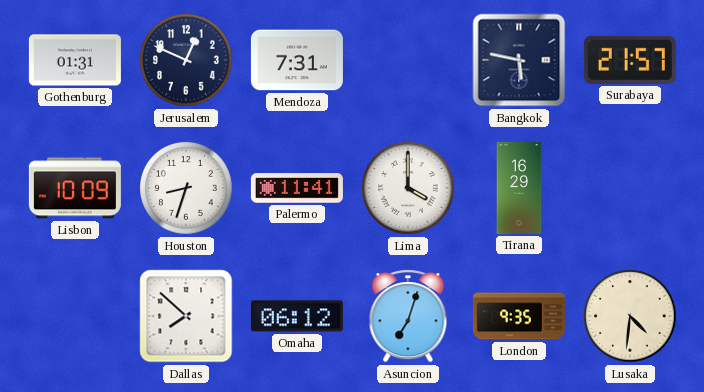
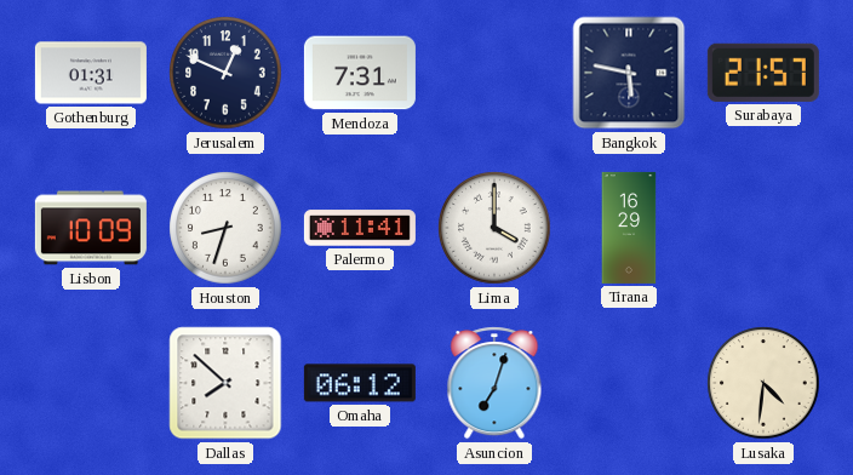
London: 9:35 -> none (519, 316)
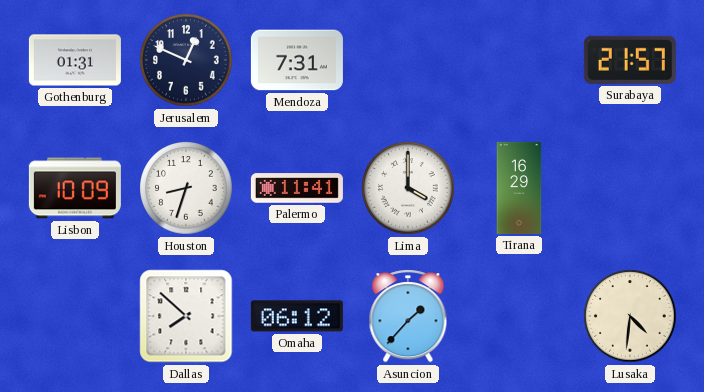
Bangkok: 5:47 -> none (629, 73)
Asuncion: 7:03 -> 1:37 (408, 316)
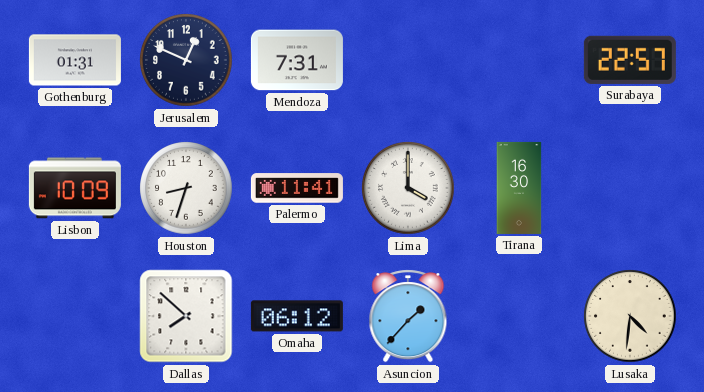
Surabaya: 21:57 -> 22:57 (630, 60)
Tirana: 16:29 -> 16:30 (519, 188)
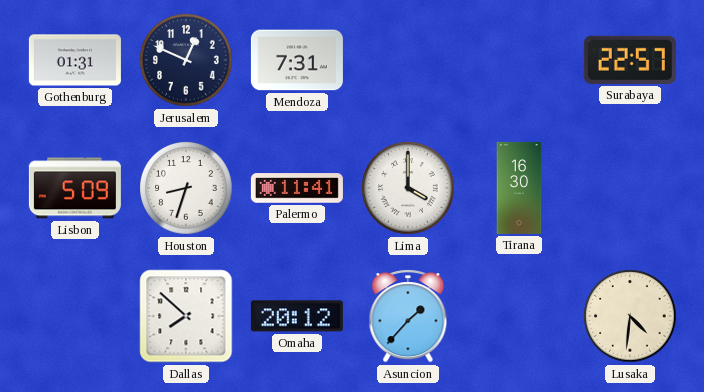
Lisbon: 10:09 -> 5:09 (75, 188)
Omaha: 06:12 -> 20:12 (297, 316)
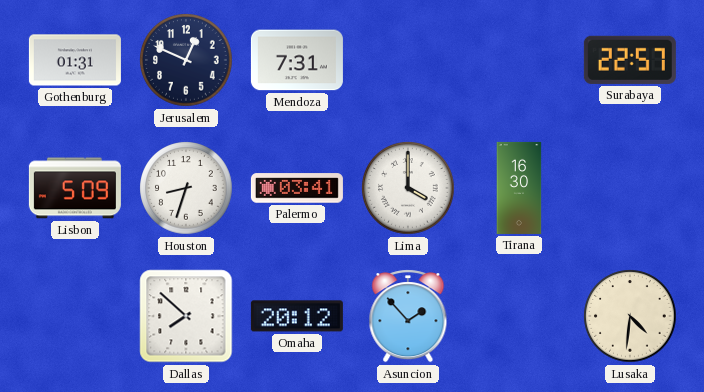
Palermo: 11:41 -> 03:41 (297, 188)
Asuncion: 1:37 -> 1:53 (408, 316)
